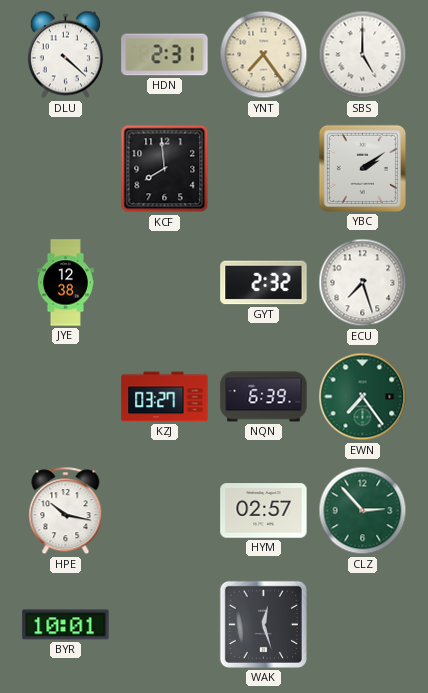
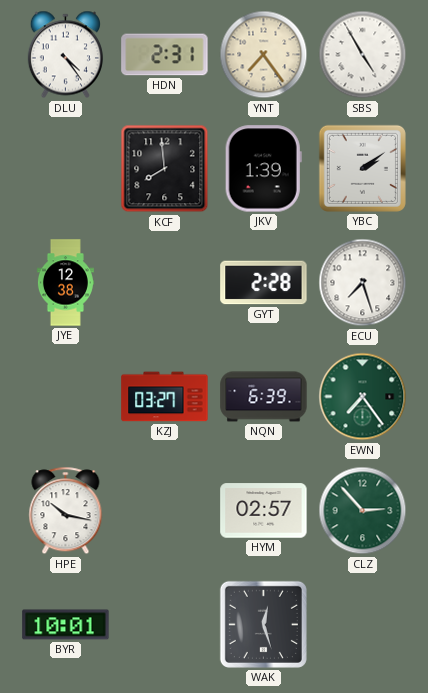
DLU: 4:22 -> 4:24 (65, 55)
SBS: 5:00 -> 4:55 (363, 55)
JKV: none -> 1:39 (263, 169)
GYT: 2:32 -> 2:28 (264, 283)
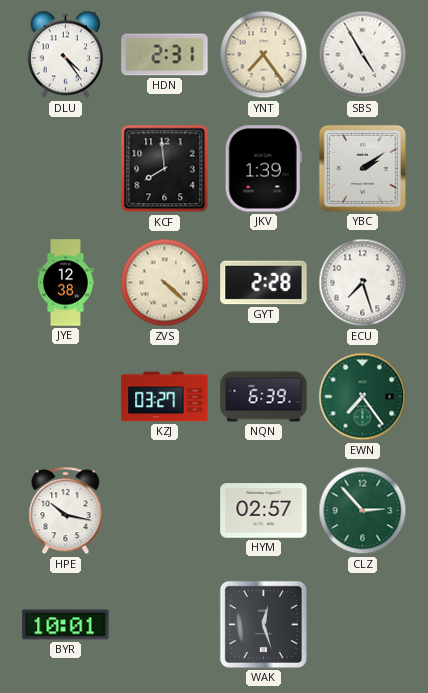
ZVS: none -> 4:22 (165, 283)
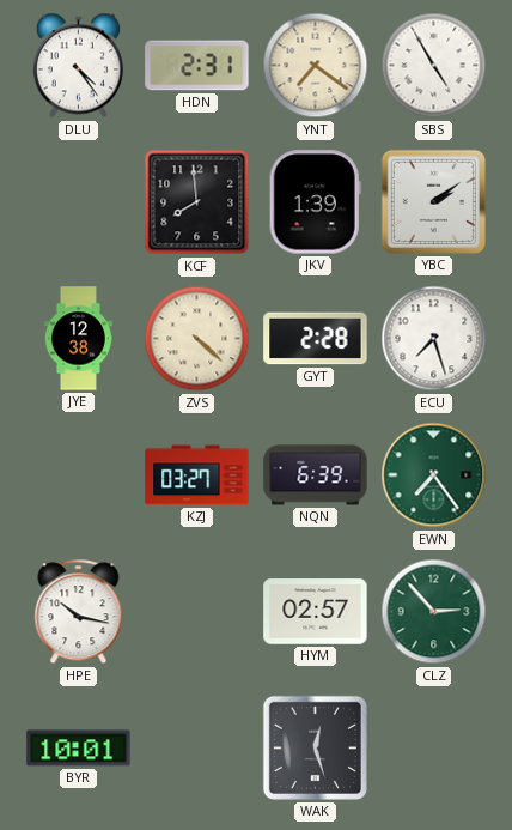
YNT: 7:24 -> 7:21 (316, 66)
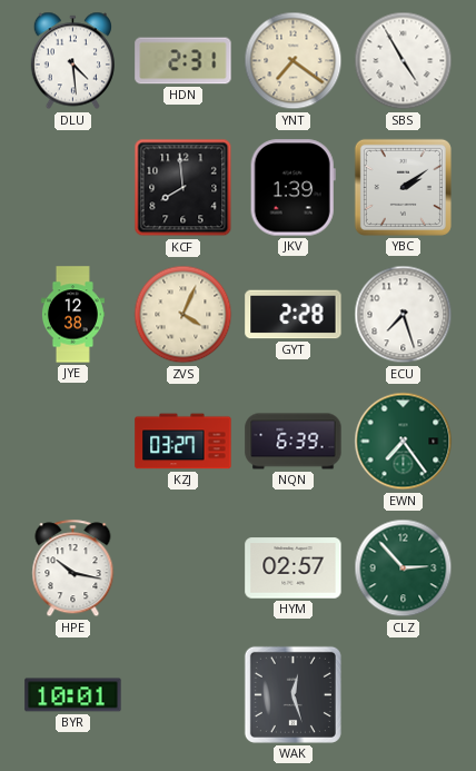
DLU: 4:24 -> 4:29 (72, 61)
ZVS: 4:22 -> 4:04 (184, 315)
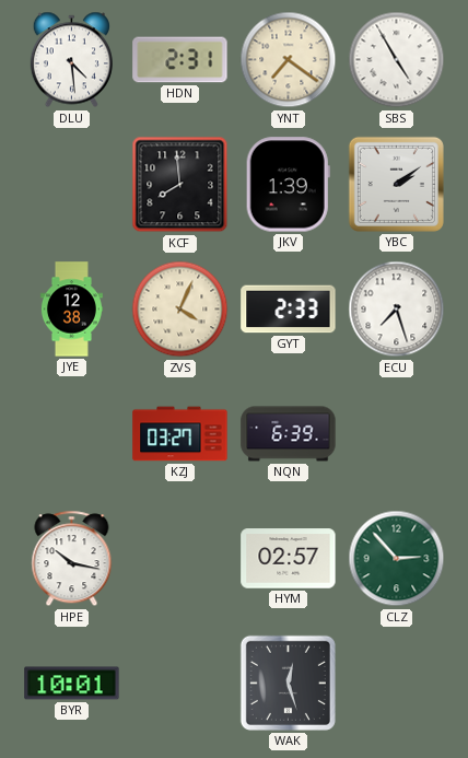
GYT: 2:28 -> 2:33 (289, 310)
EWN: 7:24 -> none (404, 442)
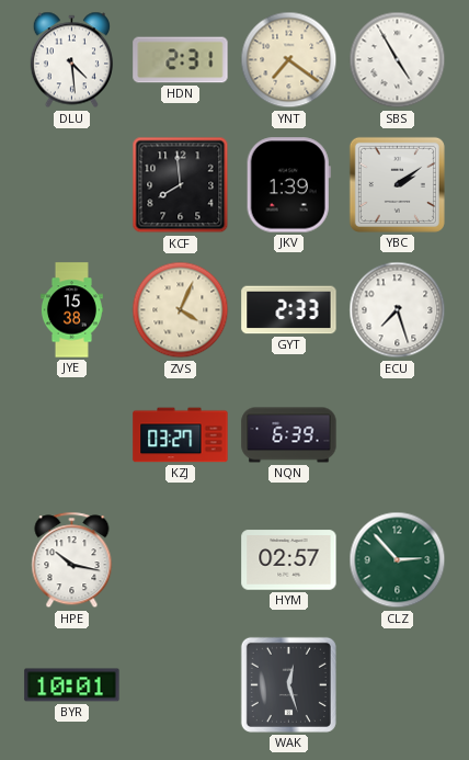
JYE: 12:38 -> 15:38 (71, 310)
